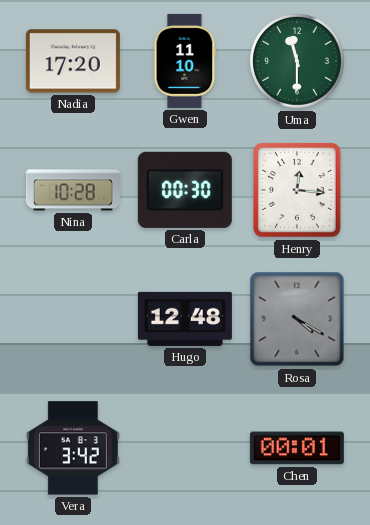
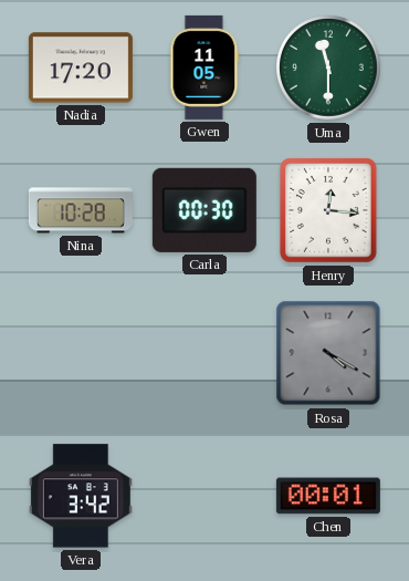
Gwen: 11:10 -> 11:05 (204, 68)
Hugo: 12:48 -> none (185, 319)
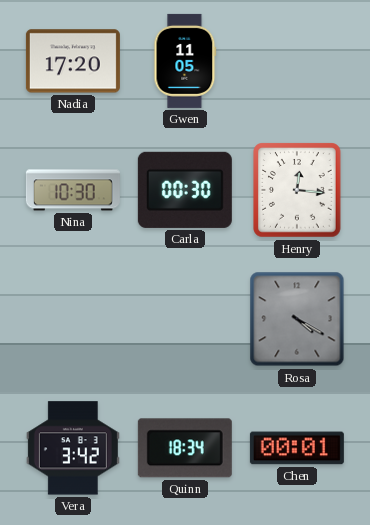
Uma: 11:30 -> none (329, 69)
Nina: 10:28 -> 10:30 (73, 190)
Quinn: none -> 18:34 (185, 448)
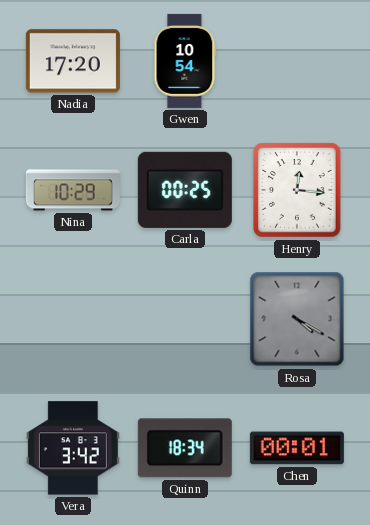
Gwen: 11:05 -> 10:54 (185, 61)
Nina: 10:30 -> 10:29 (73, 190)
Carla: 00:30 -> 00:25 (185, 190)
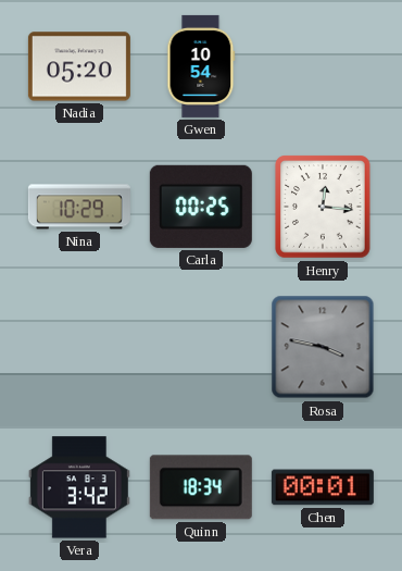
Nadia: 17:20 -> 05:20 (79, 66)
Rosa: 4:20 -> 3:47 (323, 347)
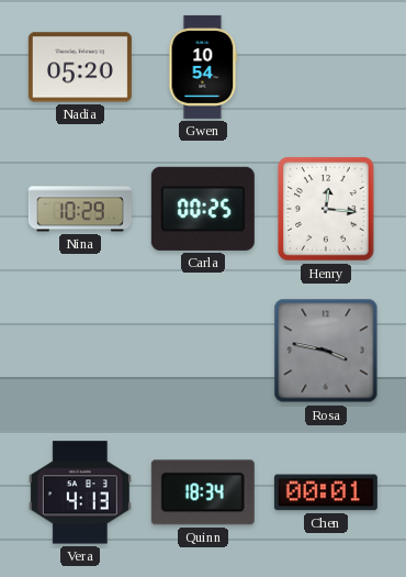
Vera: 3:42 -> 4:13 (80, 492)
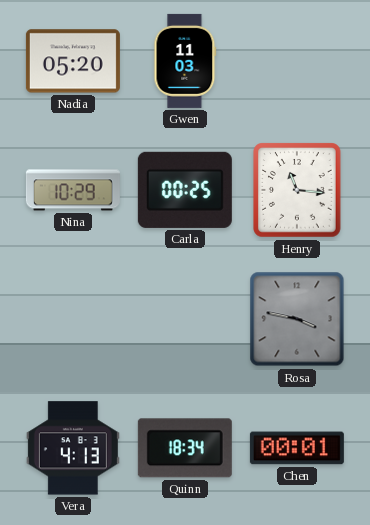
Gwen: 10:54 -> 11:03 (185, 61)
Henry: 12:16 -> 11:16 (297, 190)
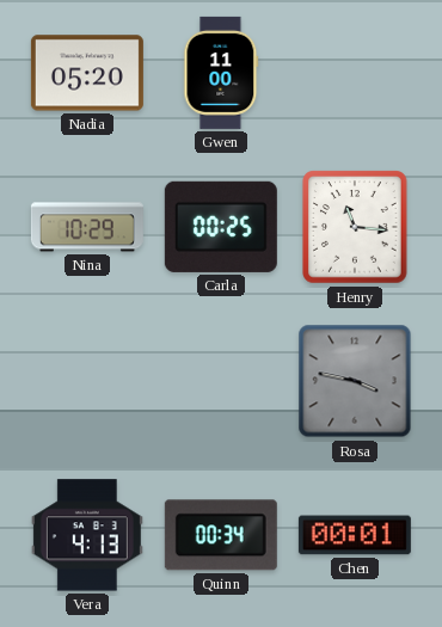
Gwen: 11:03 -> 11:00 (221, 73)
Quinn: 18:34 -> 00:34 (221, 535)
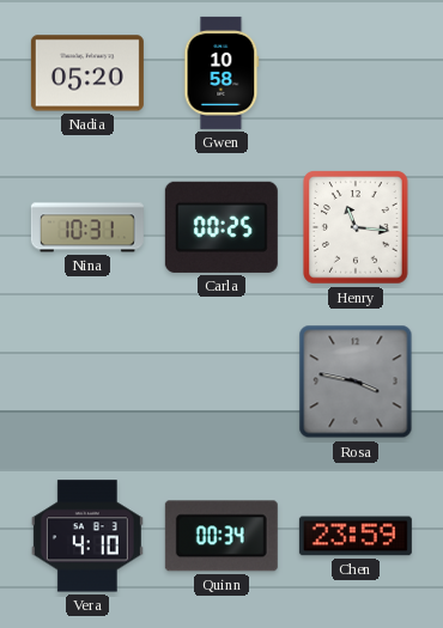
Gwen: 11:00 -> 10:58 (221, 73)
Nina: 10:29 -> 10:31 (87, 227)
Vera: 4:13 -> 4:10 (87, 536)
Chen: 00:01 -> 23:59 (356, 536)
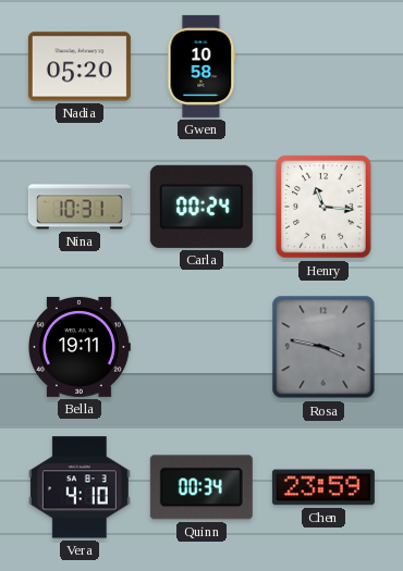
Carla: 00:25 -> 00:24 (201, 207)
Bella: none -> 19:11 (78, 347)
